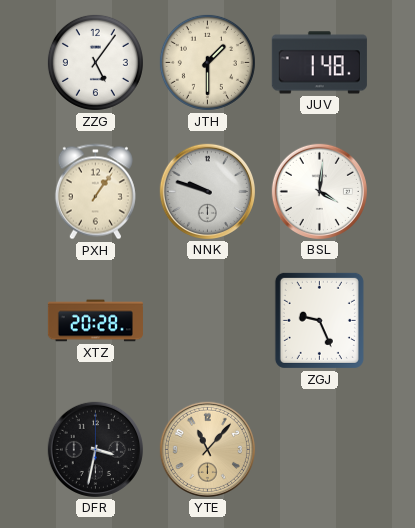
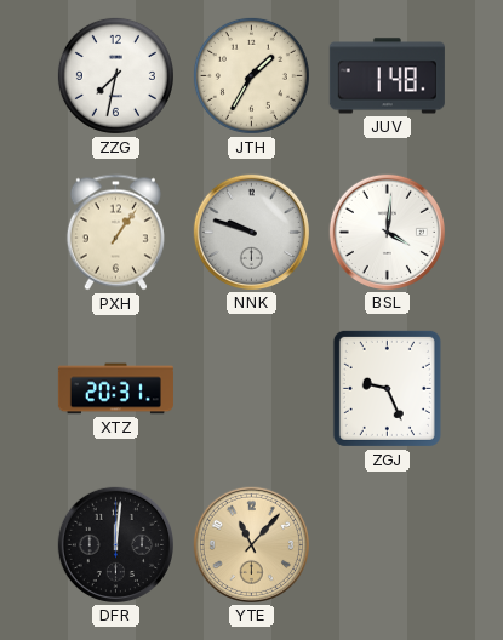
ZZG: 5:06 -> 7:32 (115, 75)
JTH: 1:30 -> 1:35 (251, 75)
XTZ: 20:28 -> 20:31 (115, 389)
DFR: 3:32 -> 12:01 (115, 544)
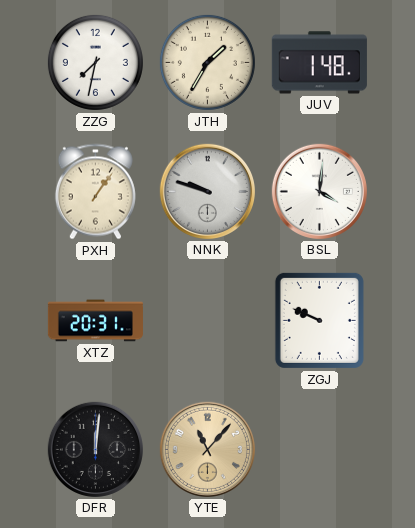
ZGJ: 9:26 -> 9:49 (319, 320)
